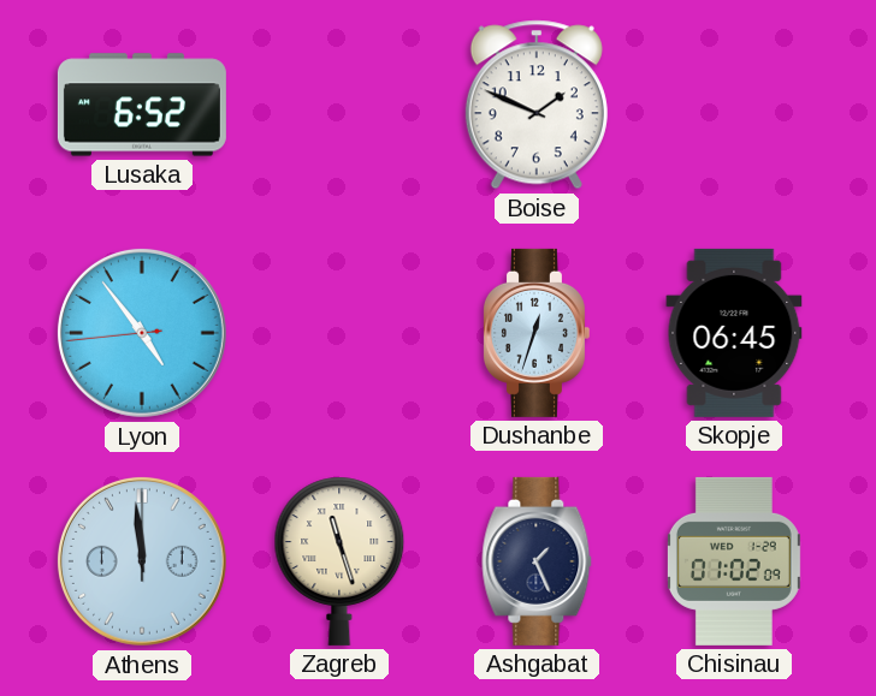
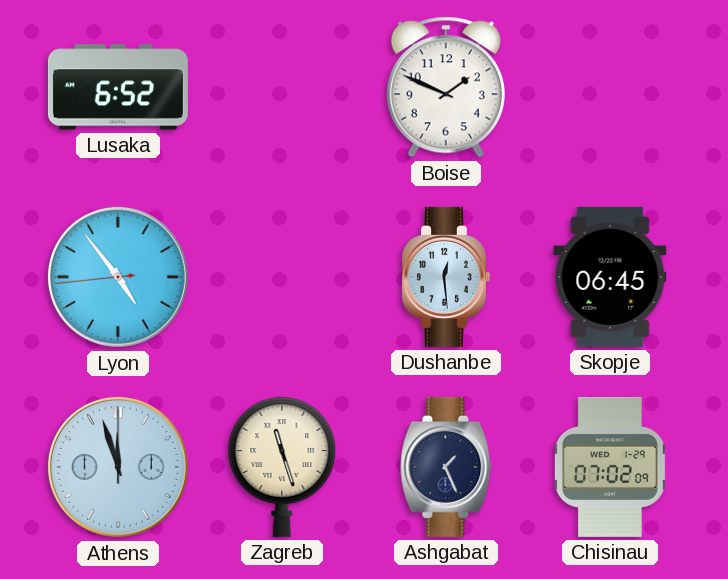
Dushanbe: 12:33 -> 12:29 (445, 277)
Athens: 11:59 -> 11:57 (118, 467)
Chisinau: 01:02 -> 07:02 (610, 467)
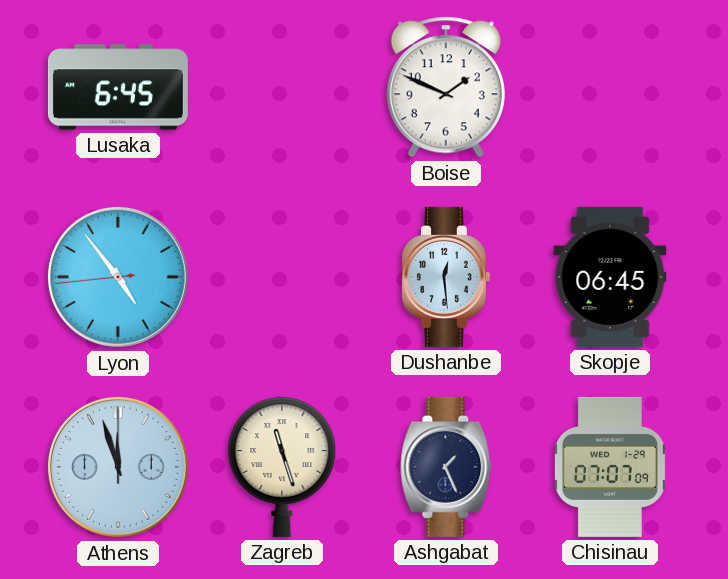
Lusaka: 6:52 -> 6:45 (118, 87)
Chisinau: 07:02 -> 07:07 (610, 467)
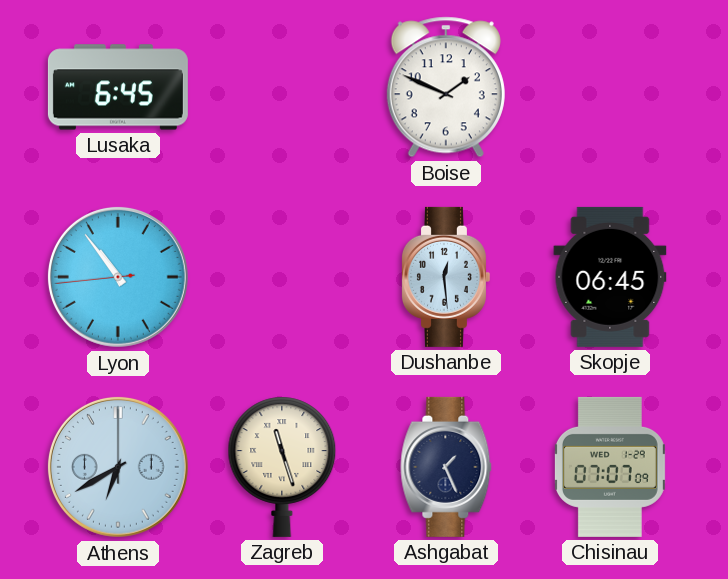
Lyon: 4:53 -> 10:53 (118, 277)
Athens: 11:57 -> 6:40 (118, 467)
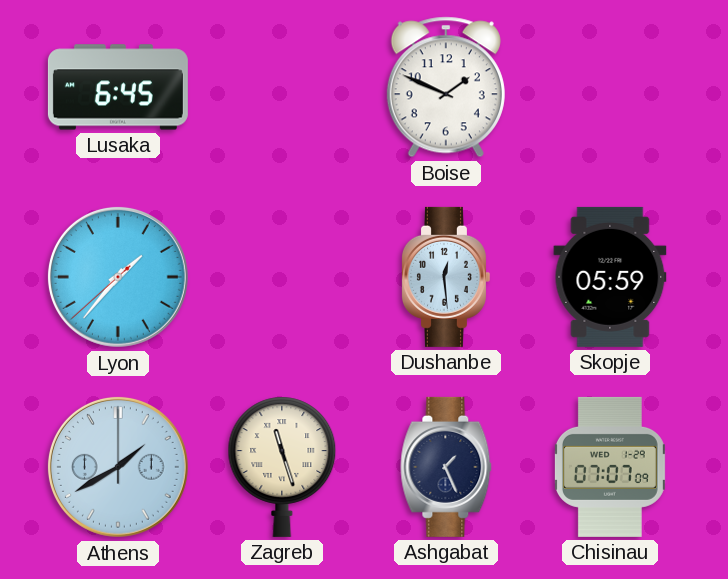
Lyon: 10:53 -> 1:36 (118, 277)
Skopje: 06:45 -> 05:59 (610, 277)
Athens: 6:40 -> 1:40 (118, 467)
